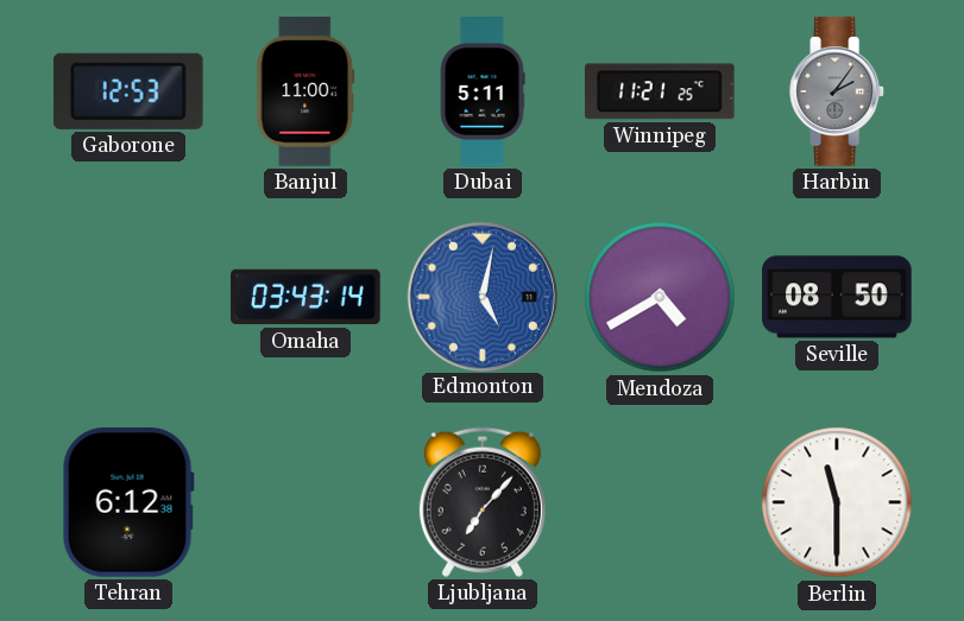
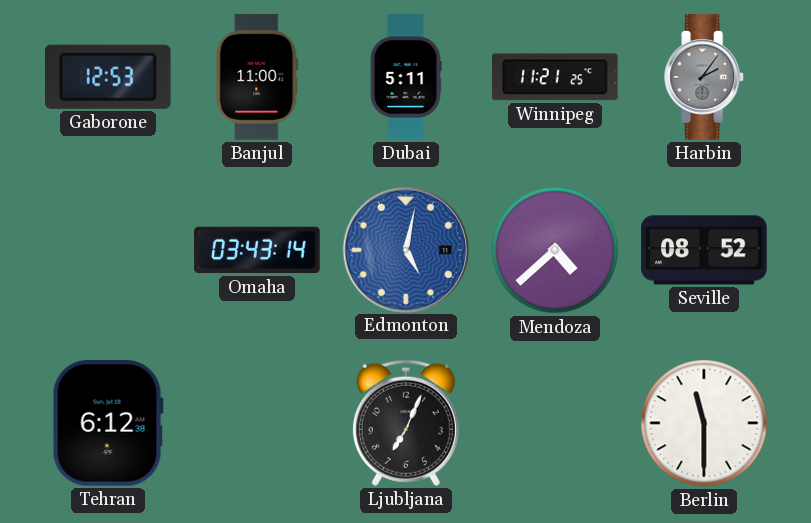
Mendoza: 4:40 -> 4:38 (555, 250)
Seville: 08:50 -> 08:52 (704, 250)
Ljubljana: 7:07 -> 7:04 (406, 423)
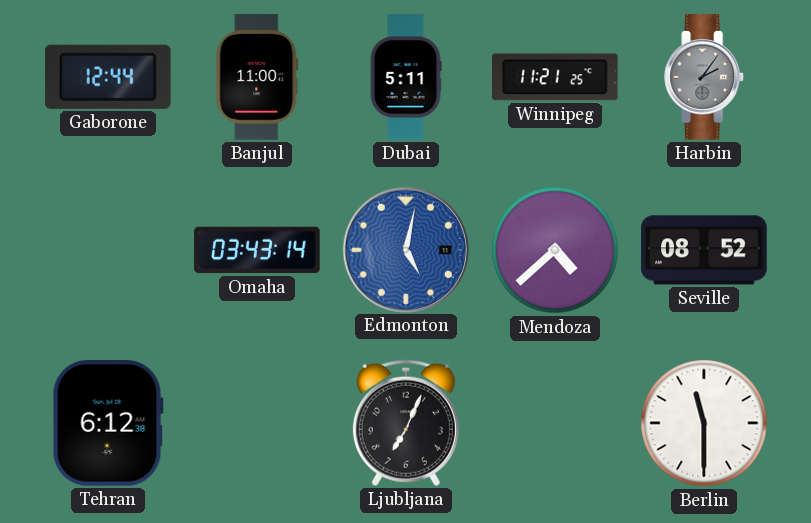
Gaborone: 12:53 -> 12:44 (108, 77)
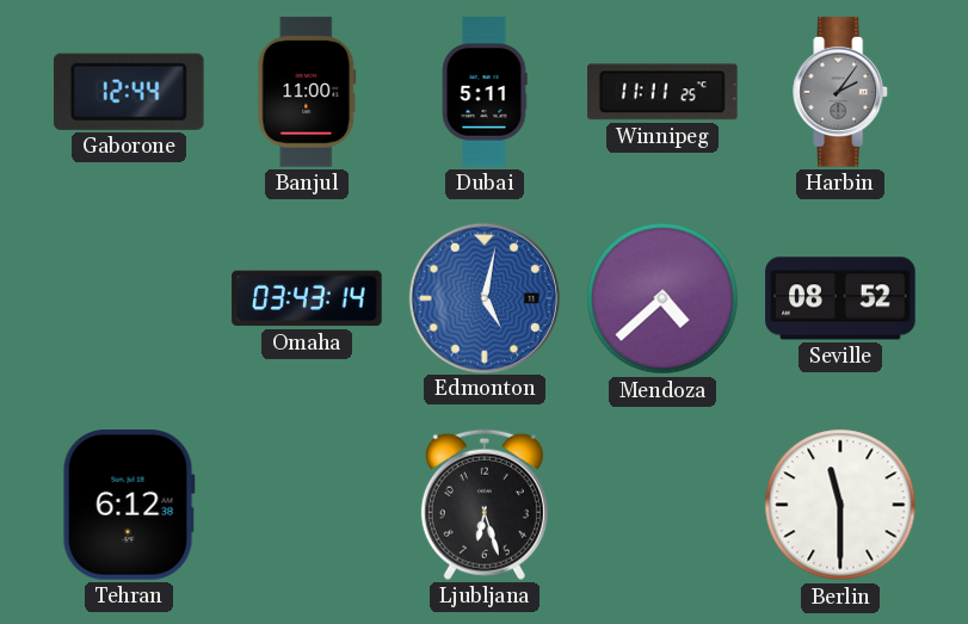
Winnipeg: 11:21 -> 11:11 (664, 92)
Ljubljana: 7:04 -> 6:27 (485, 505)
